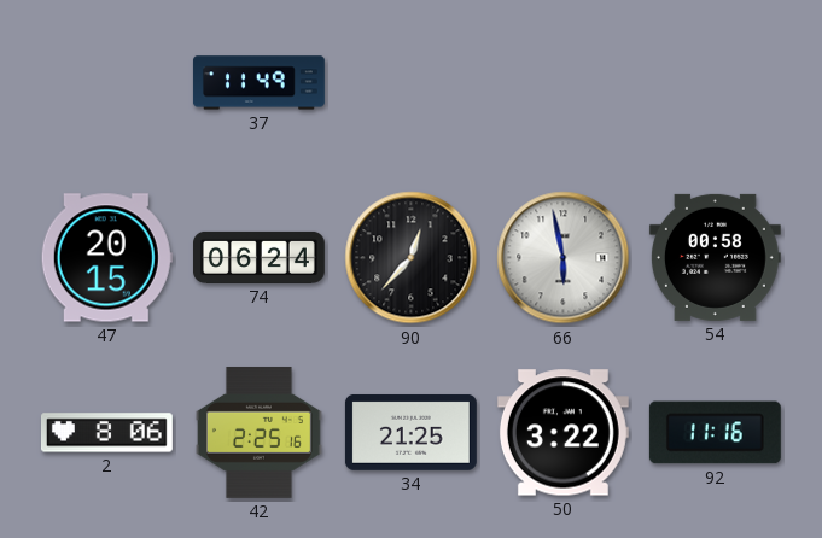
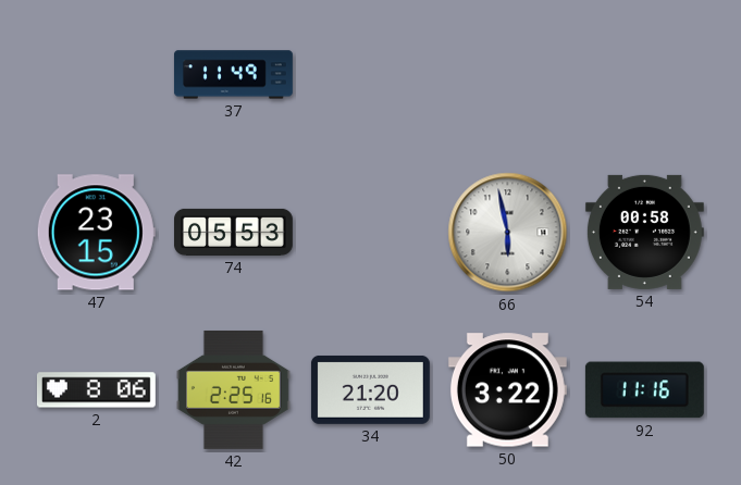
47: 20:15 -> 23:15 (96, 233)
74: 06:24 -> 05:53 (234, 232)
90: 12:37 -> none (412, 258)
34: 21:25 -> 21:20 (370, 389)
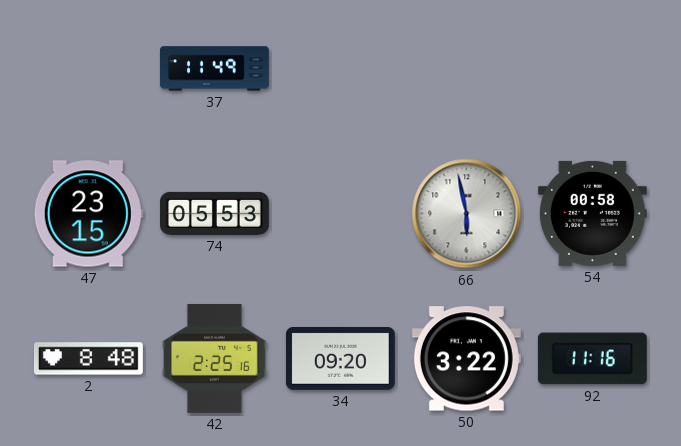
2: 8:06 -> 8:48 (88, 359)
34: 21:20 -> 09:20 (340, 358)
